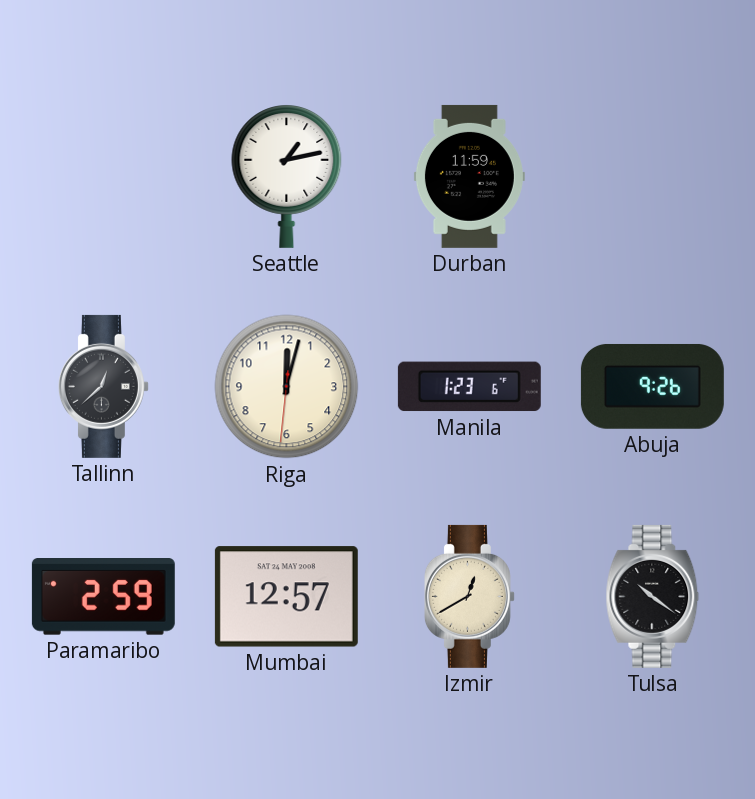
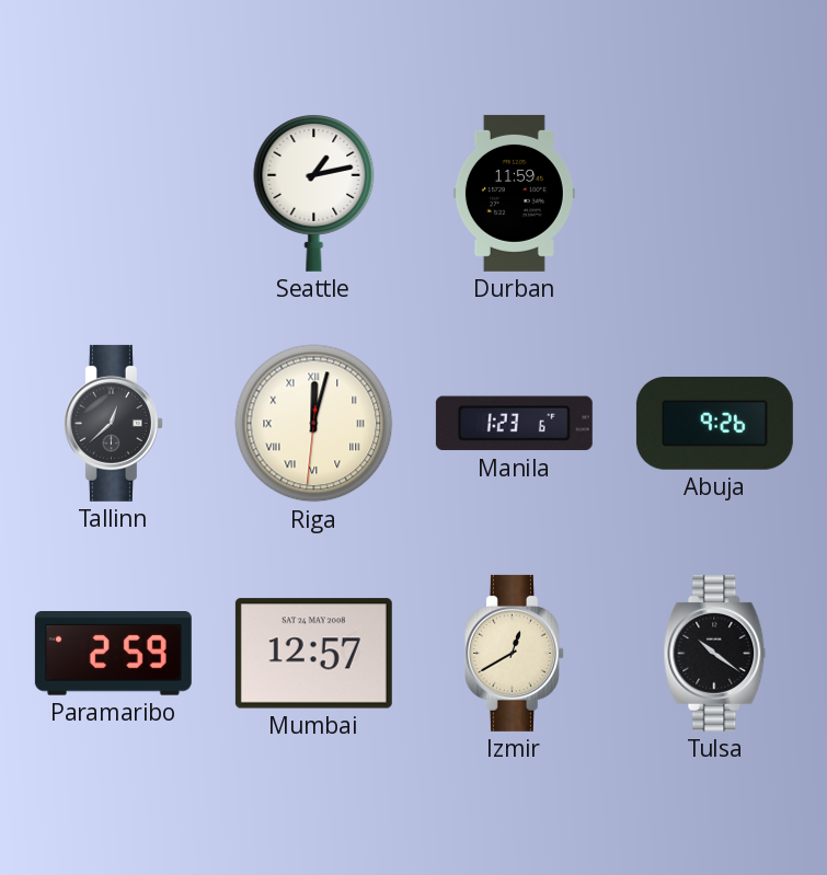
Riga numerals: Arabic -> Roman (314, 424)
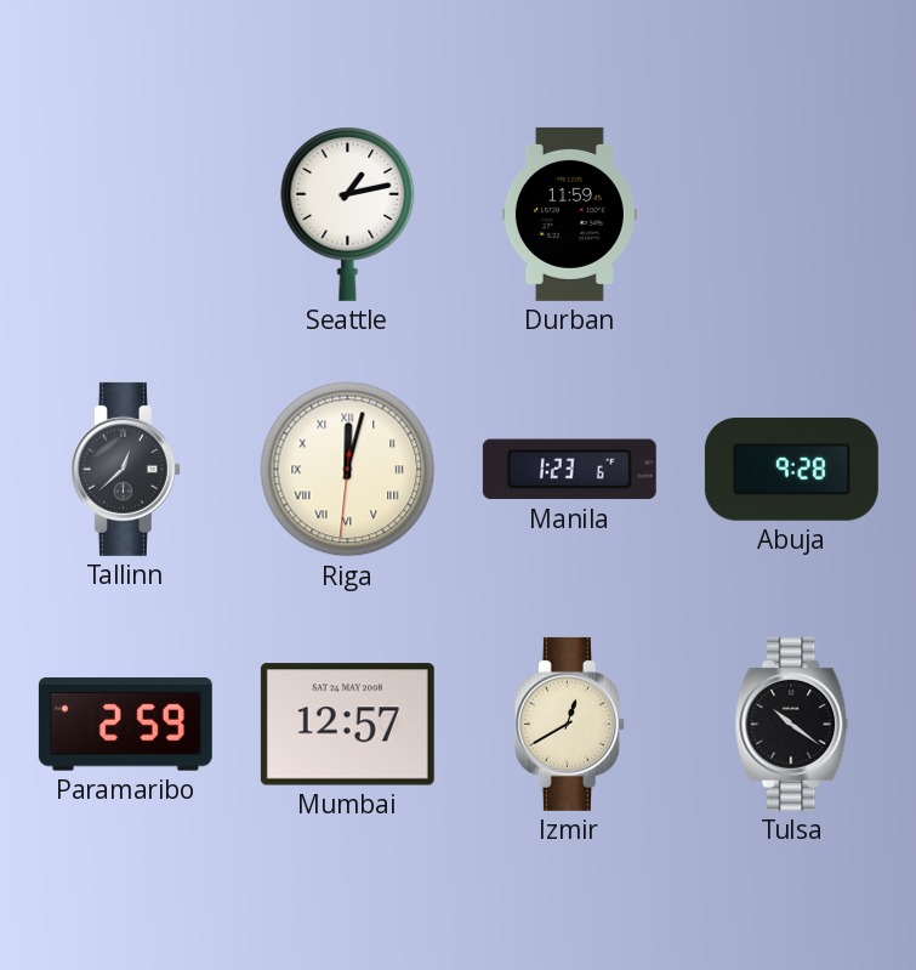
Abuja: 9:26 -> 9:28 (791, 469)
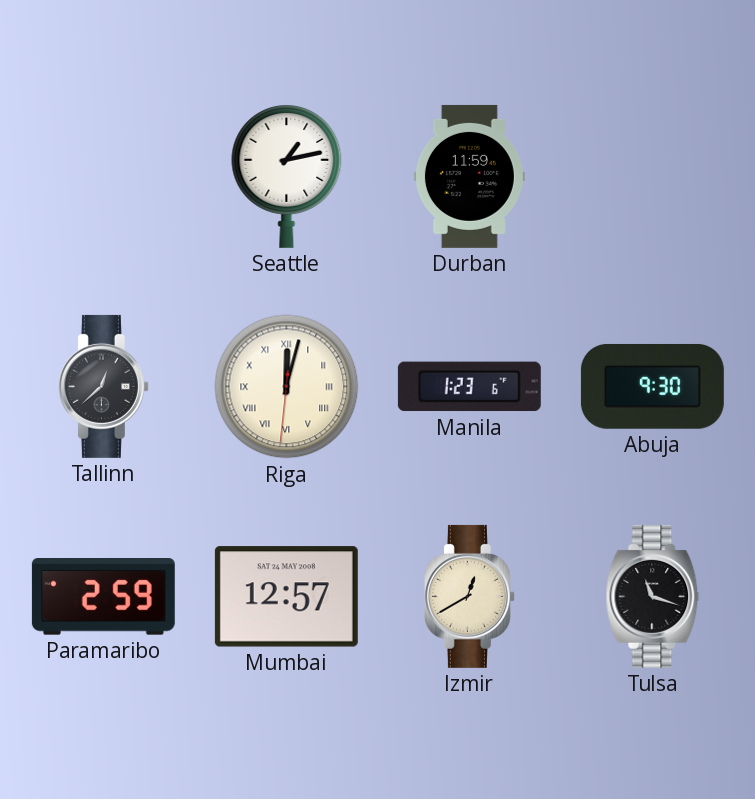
Abuja: 9:28 -> 9:30 (652, 386)
Tulsa: 10:21 -> 11:18 (653, 596)
